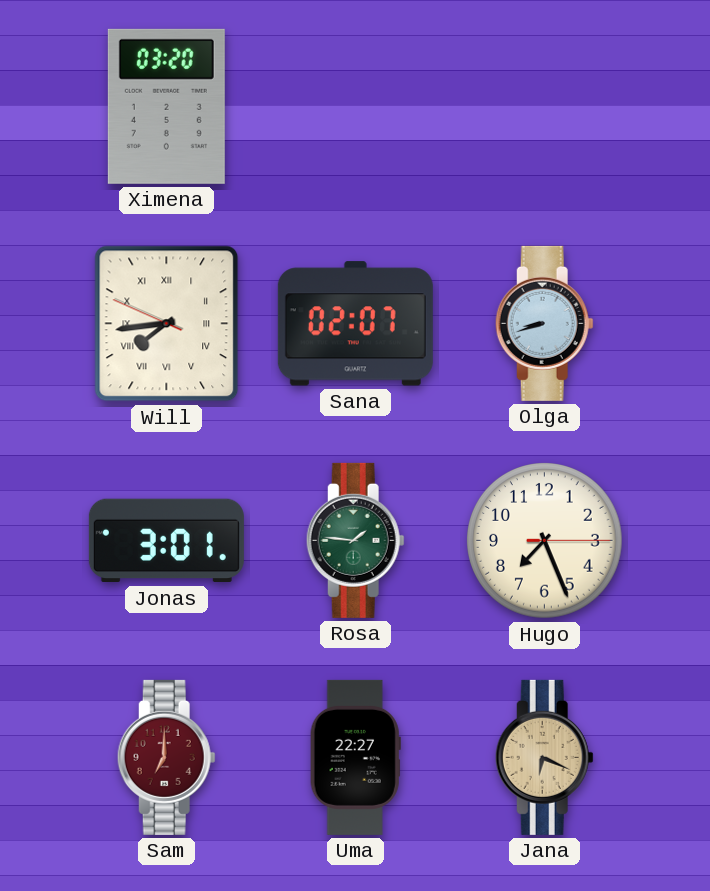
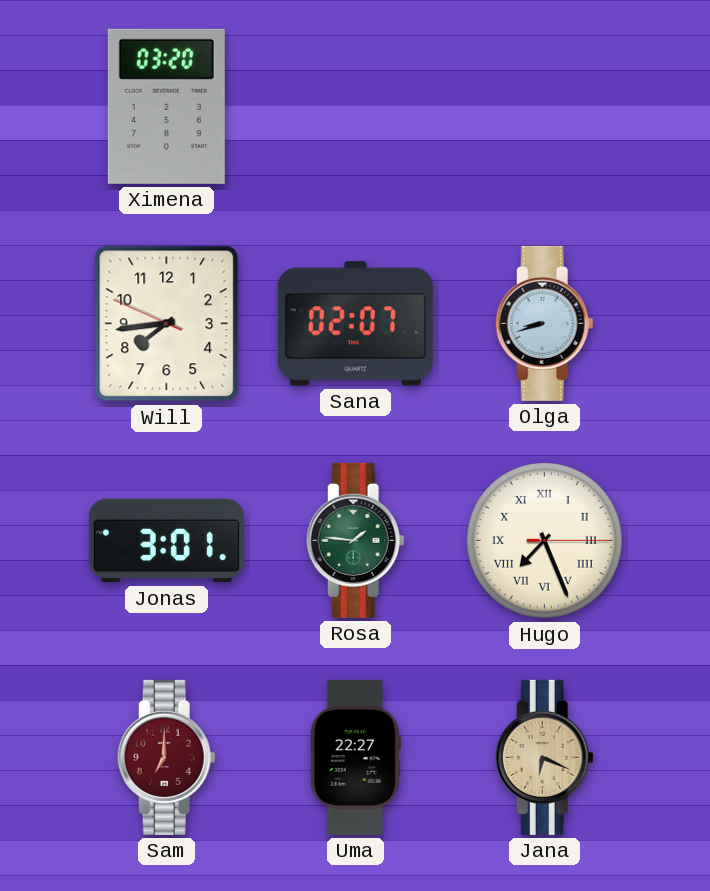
Will numerals: Roman -> Arabic (167, 324)
Hugo numerals: Arabic -> Roman (545, 541)
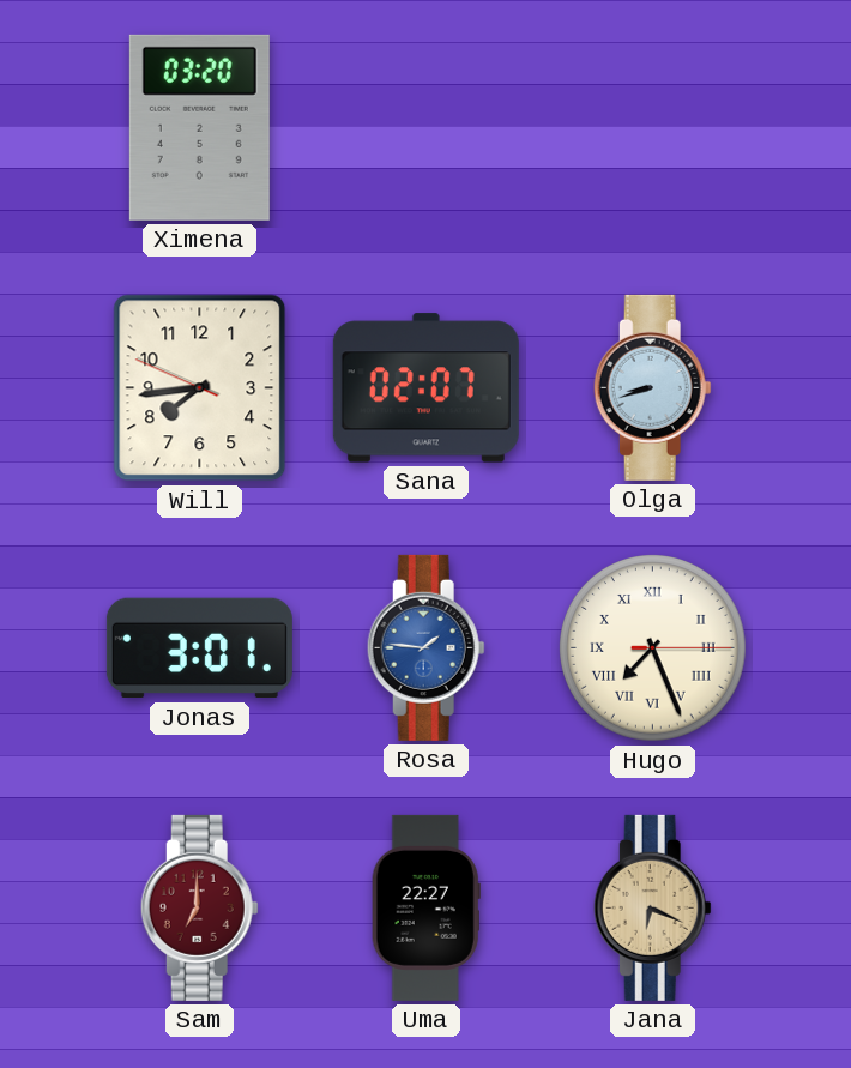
Rosa dial: green -> blue (425, 647)
